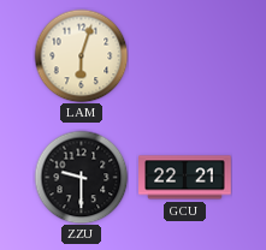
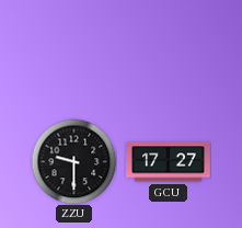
LAM: 6:03 -> none (81, 55)
GCU: 22:21 -> 17:27 (169, 162)
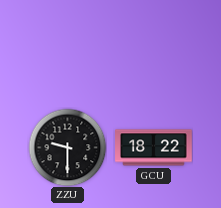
GCU: 17:27 -> 18:22 (154, 148)
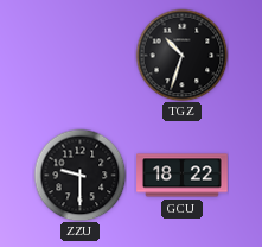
TGZ: none -> 10:33 (181, 55)
